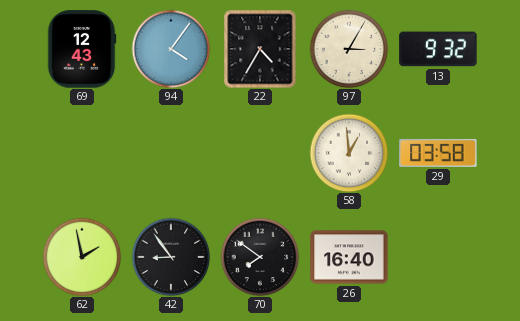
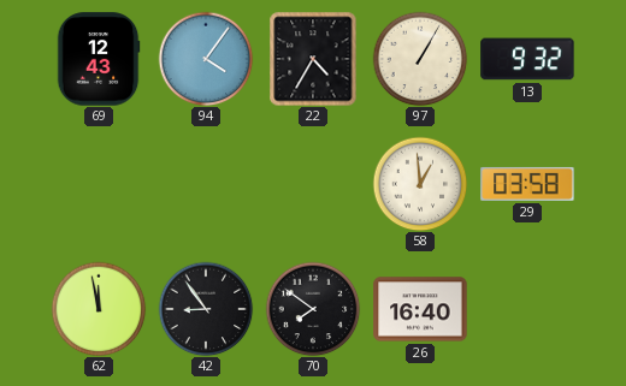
97: 3:05 -> 1:05 (420, 59)
62: 1:58 -> 11:58 (99, 309)
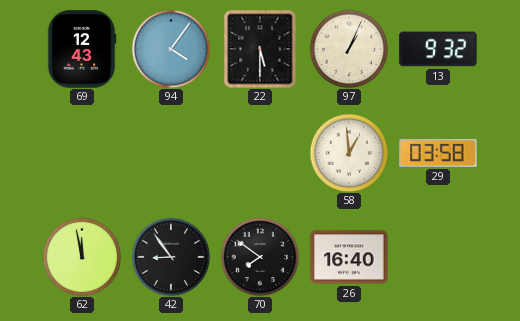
22: 4:35 -> 5:30 (260, 49)
97: 1:05 -> 1:04 (349, 49)
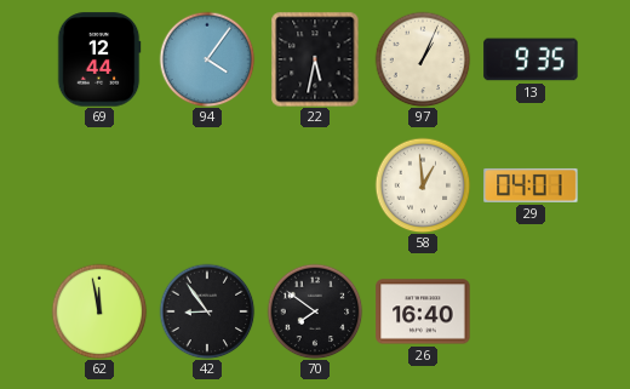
69: 12:43 -> 12:44 (99, 59)
22: 5:30 -> 5:32 (315, 59)
13: 9:32 -> 9:35 (531, 59)
29: 03:58 -> 04:01 (531, 185)
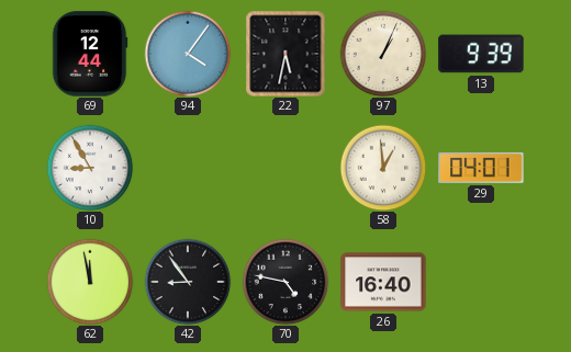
13: 9:35 -> 9:39 (481, 54)
10: none -> 8:55 (90, 168)
70: 7:51 -> 4:47 (285, 282)
